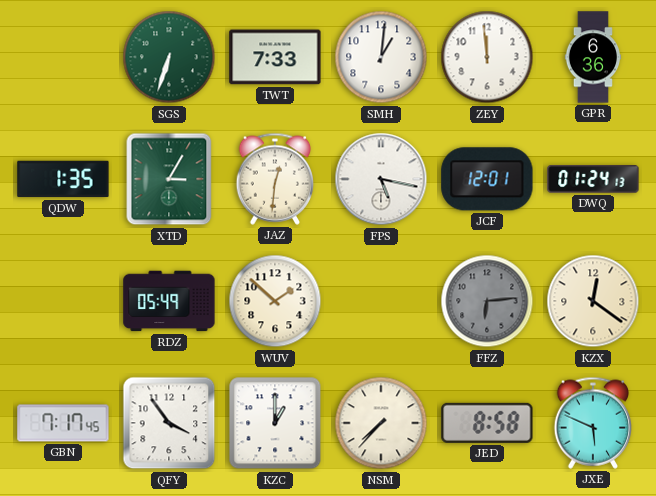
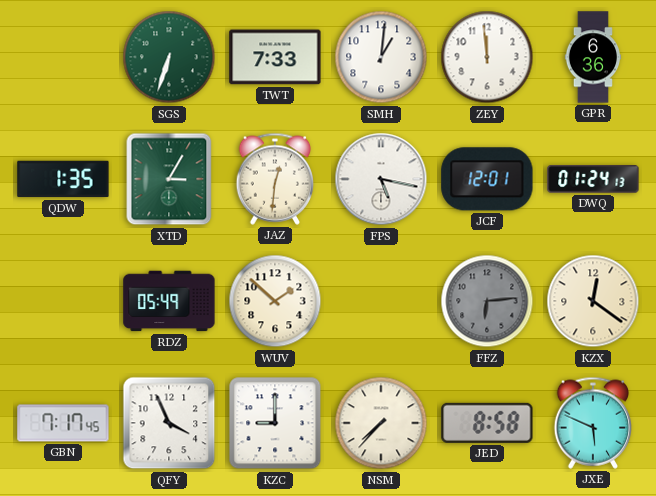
QFY: 3:54 -> 3:56 (169, 423)
KZC: 1:00 -> 9:00 (275, 423)
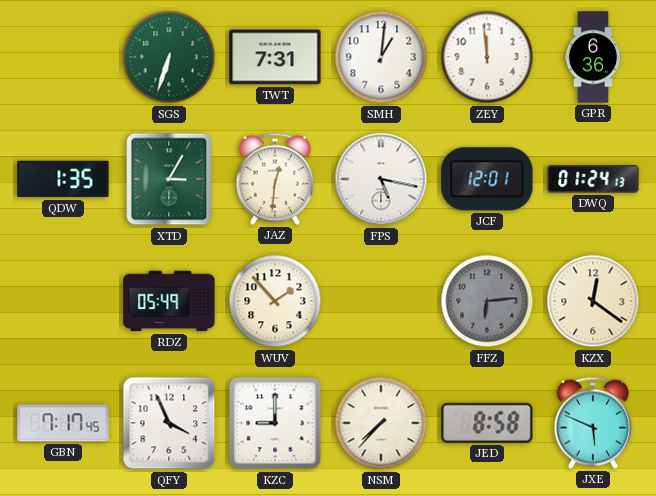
TWT: 7:33 -> 7:31 (275, 57)
WUV: 1:52 -> 1:53 (275, 301)
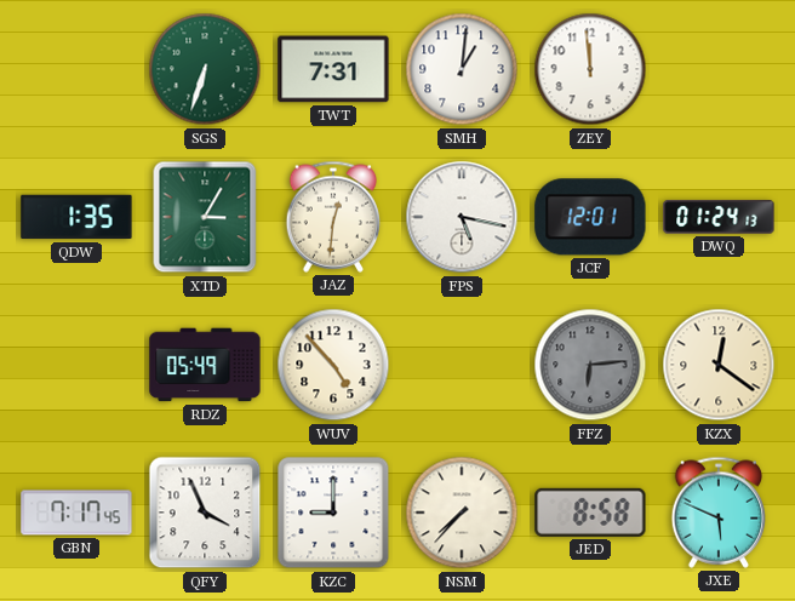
GPR: 6:36 -> none (593, 57)
WUV: 1:53 -> 4:53 (333, 365)
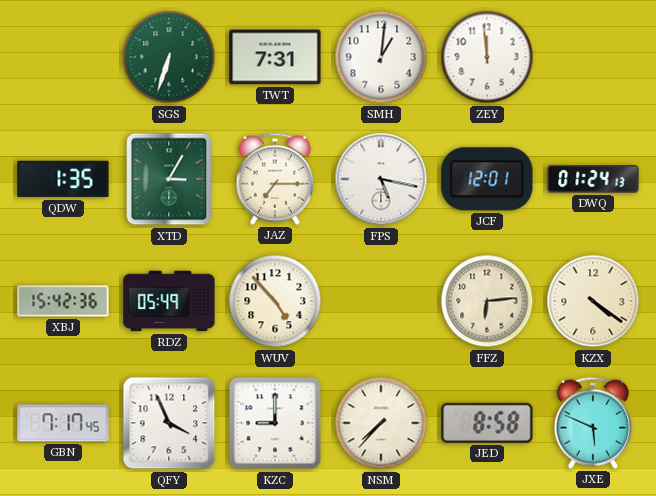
JAZ: 12:31 -> 7:15 (275, 179)
XBJ: none -> 15:42 (63, 301)
FFZ dial: grey -> cream (487, 301)
KZX: 12:21 -> 4:21 (593, 301)
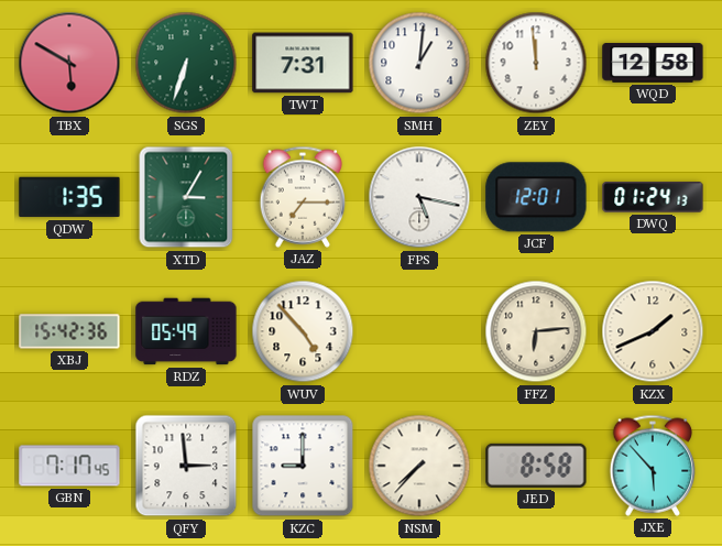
TBX: none -> 5:50 (69, 63)
WQD: none -> 12:58 (653, 64)
KZX: 4:21 -> 1:41 (653, 331)
QFY: 3:56 -> 2:59 (186, 466)
JXE: 5:49 -> 5:53 (653, 466)
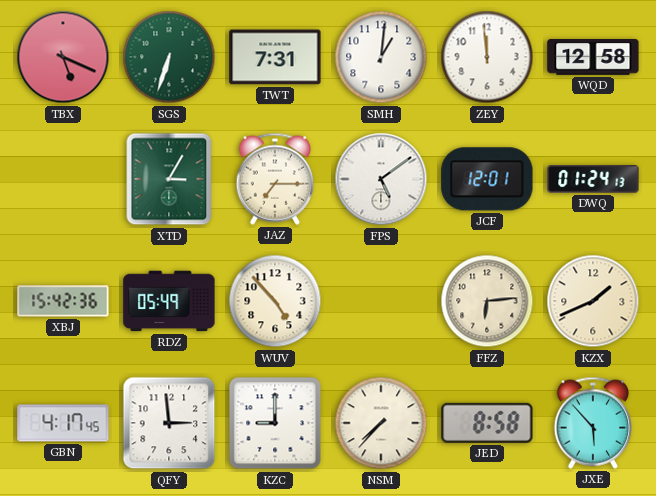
TBX: 5:50 -> 5:19 (63, 57)
QDW: 1:35 -> none (69, 197)
FPS: 5:17 -> 5:09 (381, 179)
GBN: 7:17 -> 4:17 (63, 423)
